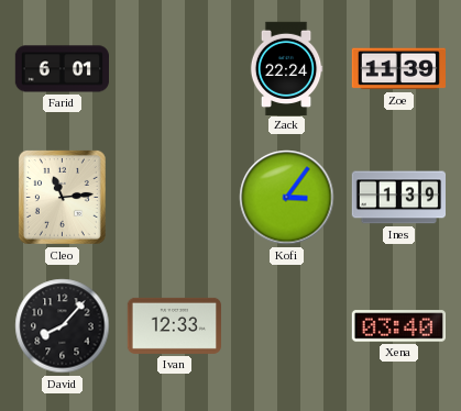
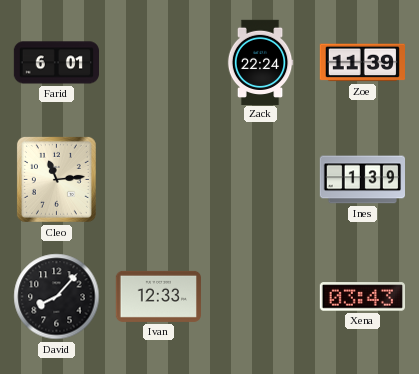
Kofi: 3:06 -> none (287, 198)
Xena: 03:40 -> 03:43 (362, 297)
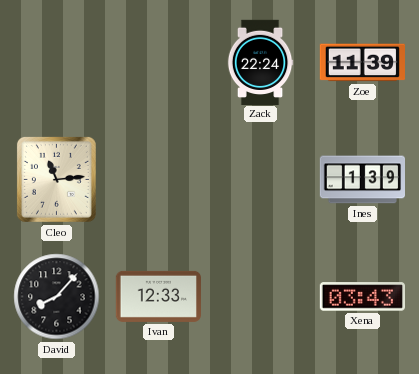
Farid: 6:01 -> none (56, 63)
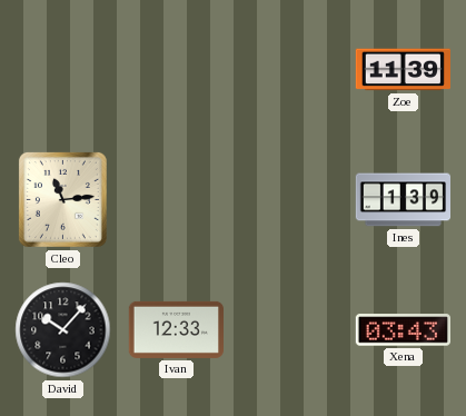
Zack: 22:24 -> none (260, 62)
David: 8:07 -> 10:07 (63, 330)
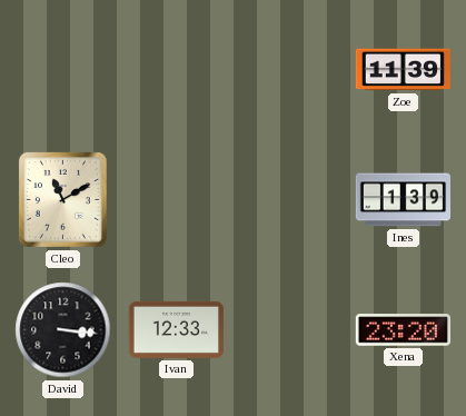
Cleo: 11:14 -> 11:10 (62, 199)
David: 10:07 -> 3:16 (63, 330)
Xena: 03:43 -> 23:20 (403, 330)
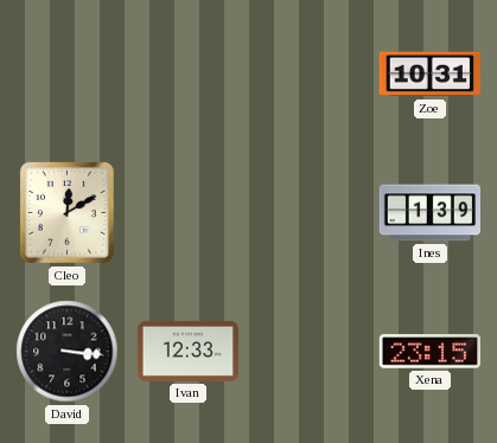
Zoe: 11:39 -> 10:31 (429, 75)
Cleo: 11:10 -> 12:10 (66, 212)
Xena: 23:20 -> 23:15 (429, 352)
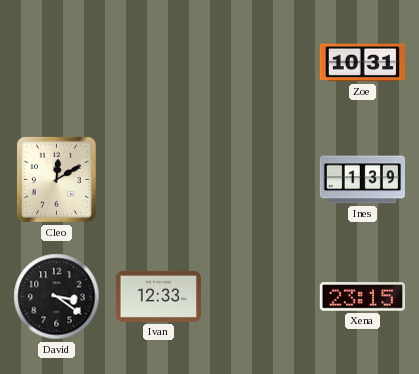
David: 3:16 -> 3:21 (57, 297)
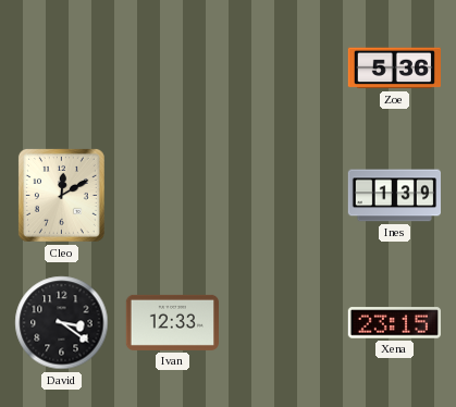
Zoe: 10:31 -> 5:36 (394, 69)
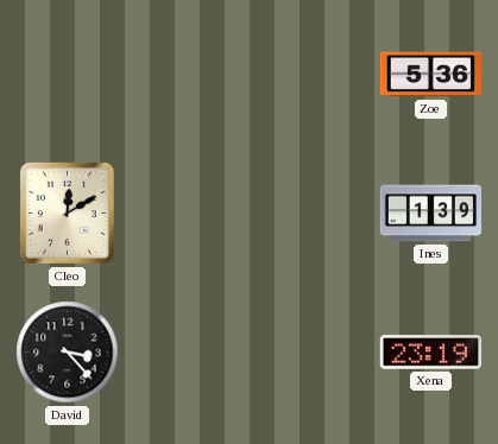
David: 3:21 -> 3:23 (68, 353)
Ivan: 12:33 -> none (172, 322)
Xena: 23:15 -> 23:19 (430, 353)
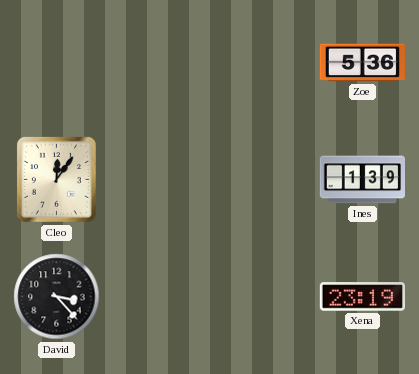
Cleo: 12:10 -> 12:06 (56, 179)
